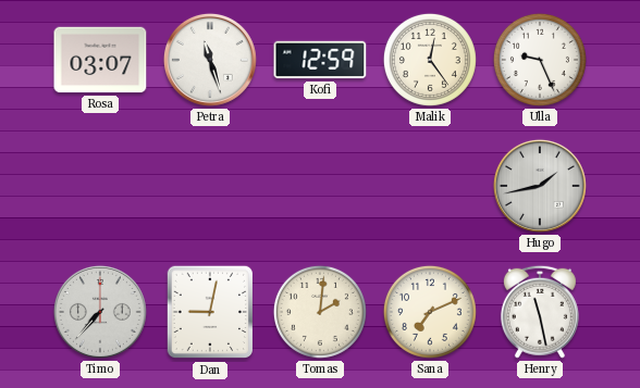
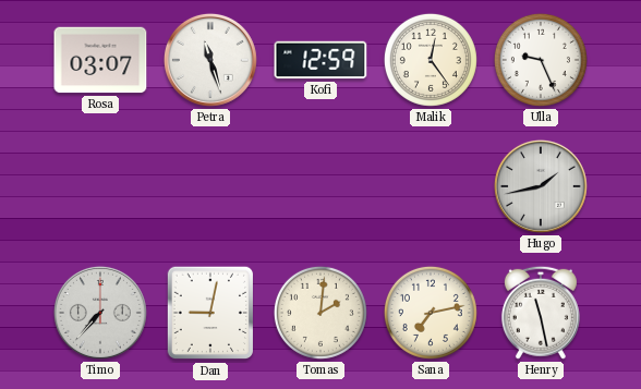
Sana: 7:11 -> 7:13 (431, 313)
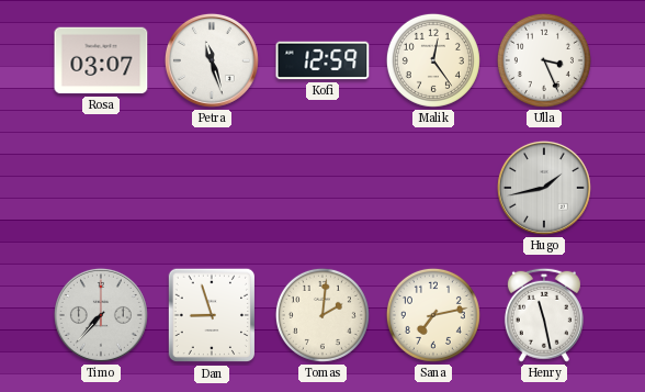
Ulla: 9:26 -> 3:26 (544, 60)
Dan: 9:02 -> 8:57 (211, 315)
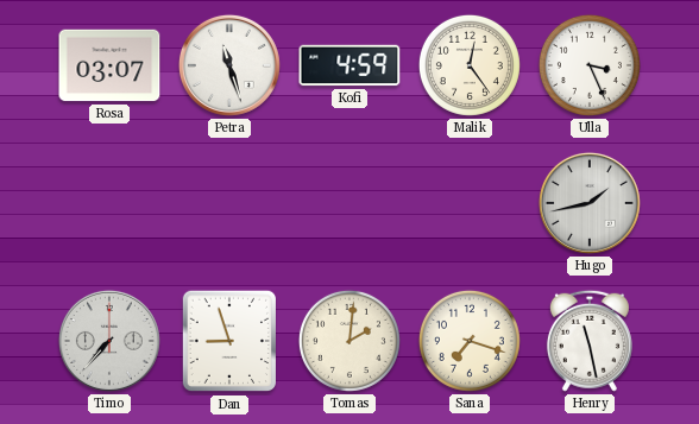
Kofi: 12:59 -> 4:59 (349, 65)
Sana: 7:13 -> 7:18 (470, 341)
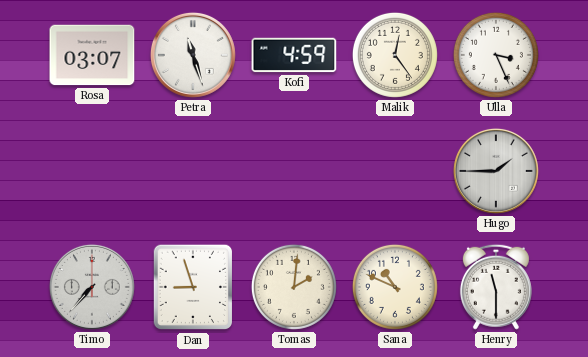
Hugo: 1:43 -> 1:45 (496, 171)
Sana: 7:18 -> 10:49 (395, 287)
Henry: 11:28 -> 11:30 (496, 287)
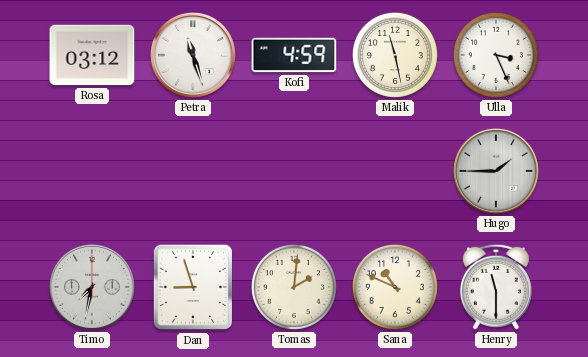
Rosa: 03:07 -> 03:12 (92, 55)
Malik: 12:24 -> 11:28 (395, 55)
Timo: 7:37 -> 7:32 (92, 287)
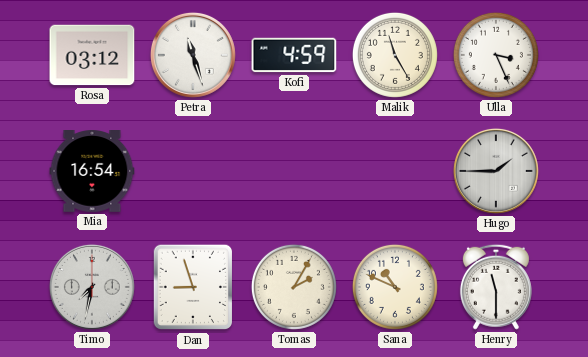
Malik: 11:28 -> 11:25 (395, 55)
Mia: none -> 16:54 (92, 171)
Tomas: 2:01 -> 2:05 (294, 287)
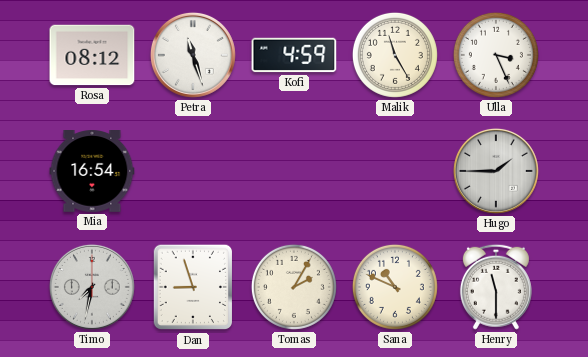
Rosa: 03:12 -> 08:12 (92, 55)
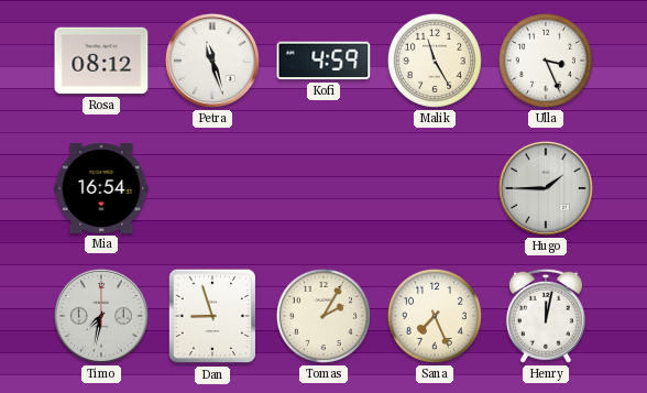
Sana: 10:49 -> 7:26 (435, 316)
Henry: 11:30 -> 12:02 (546, 316)
